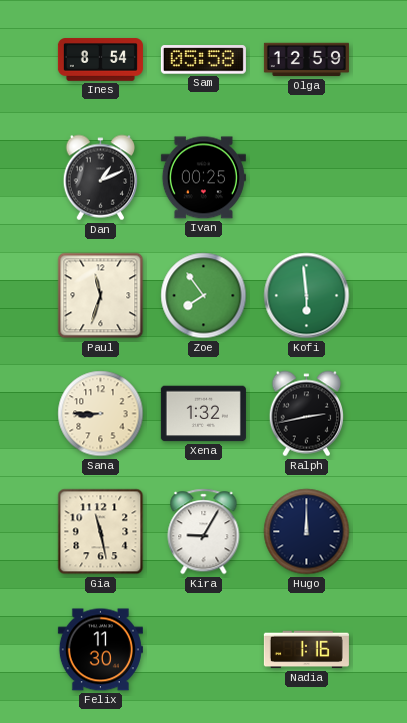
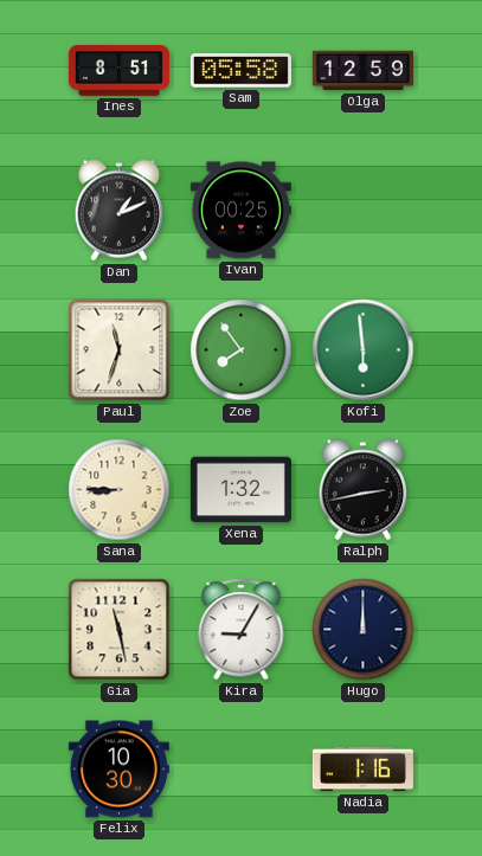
Ines: 8:54 -> 8:51 (118, 71)
Felix: 11:30 -> 10:30 (118, 770)
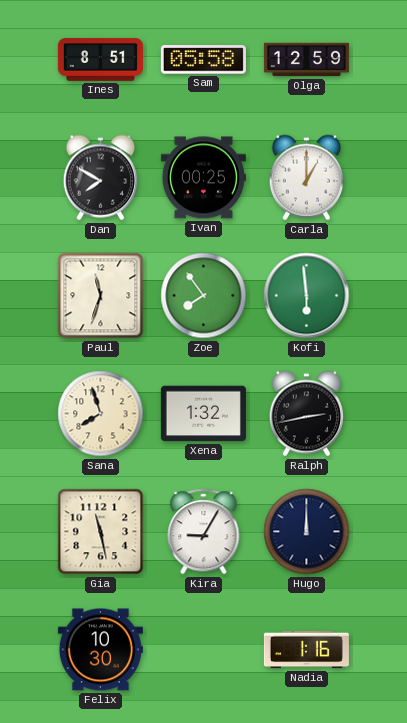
Dan: 1:11 -> 7:50 (101, 178)
Carla: none -> 1:00 (307, 178)
Sana: 8:45 -> 7:57 (101, 414)
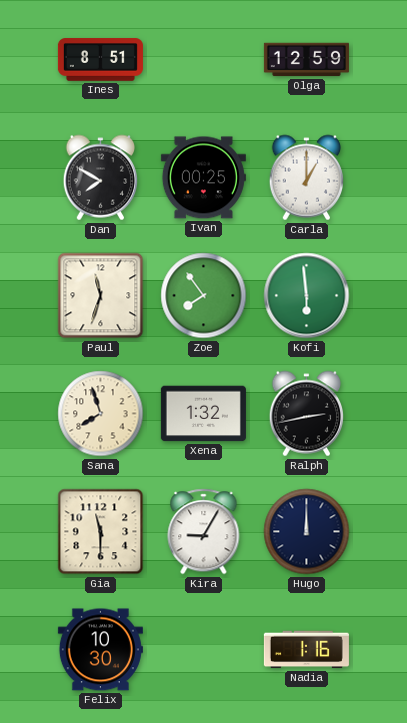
Sam: 05:58 -> none (203, 60)
Gia: 11:28 -> 11:30 (101, 532)
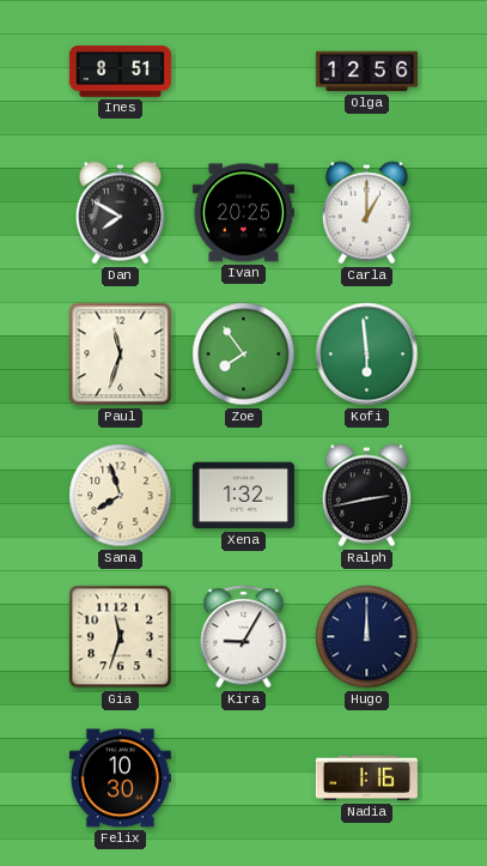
Olga: 12:59 -> 12:56 (366, 72)
Ivan: 00:25 -> 20:25 (243, 213)
Gia: 11:30 -> 11:33 (121, 637)
